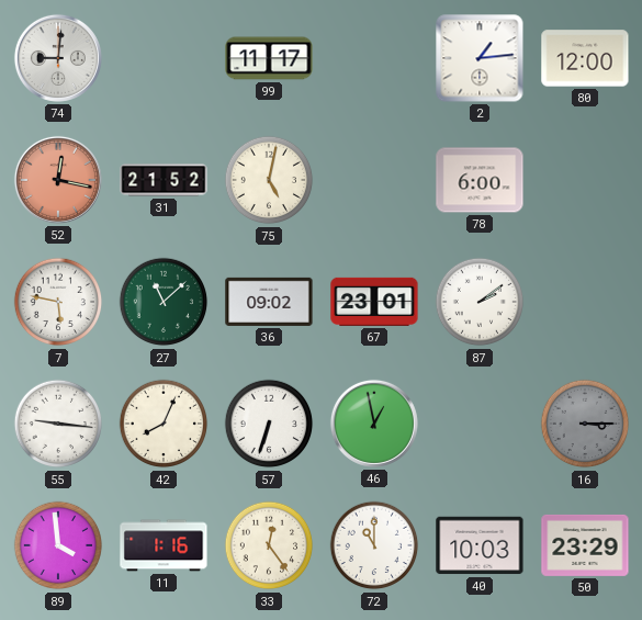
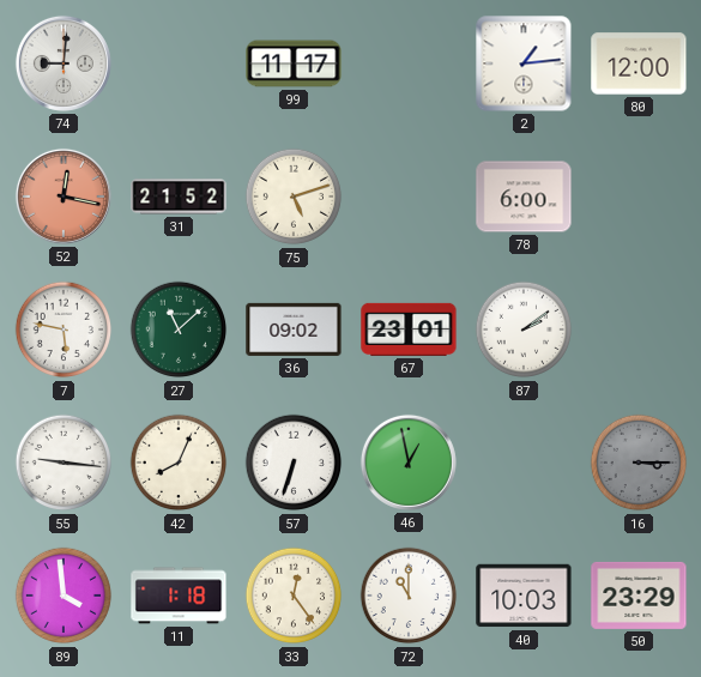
75: 5:02 -> 5:12 (294, 197)
11: 1:16 -> 1:18 (179, 596)
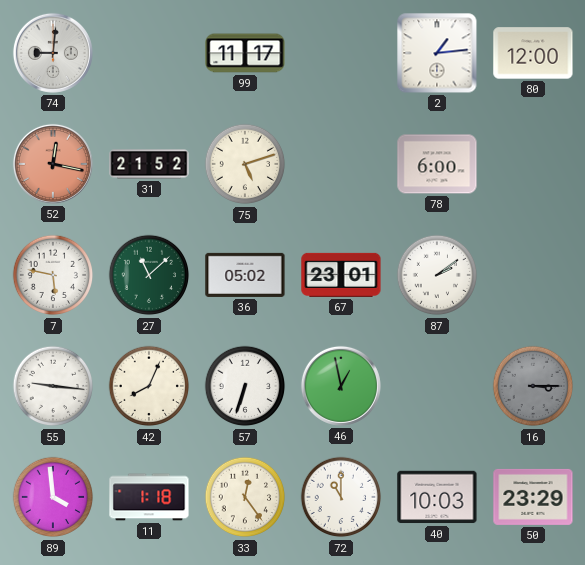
36: 09:02 -> 05:02 (245, 275)
